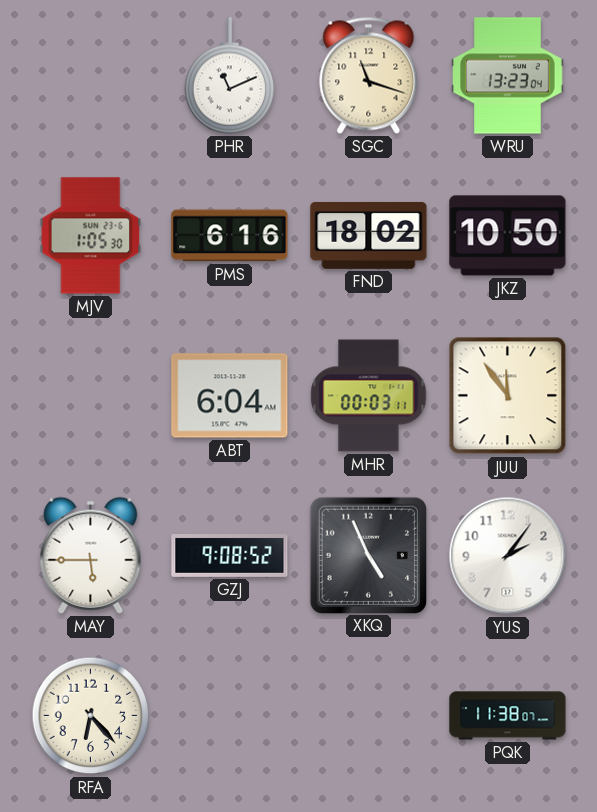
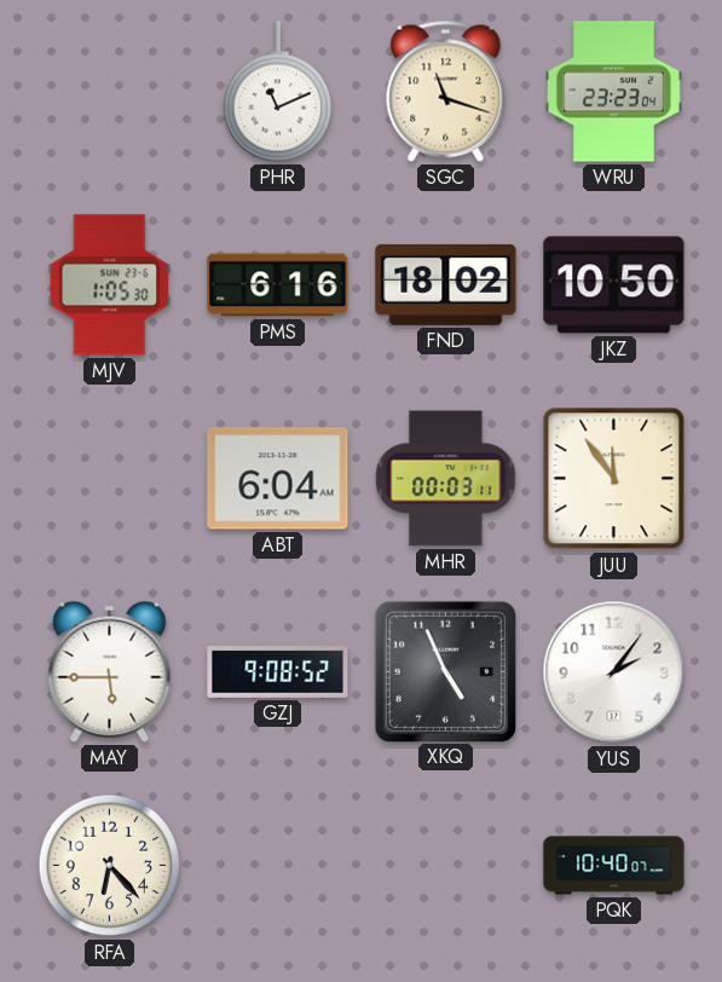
WRU: 13:23 -> 23:23 (614, 92)
PQK: 11:38 -> 10:40 (614, 866)
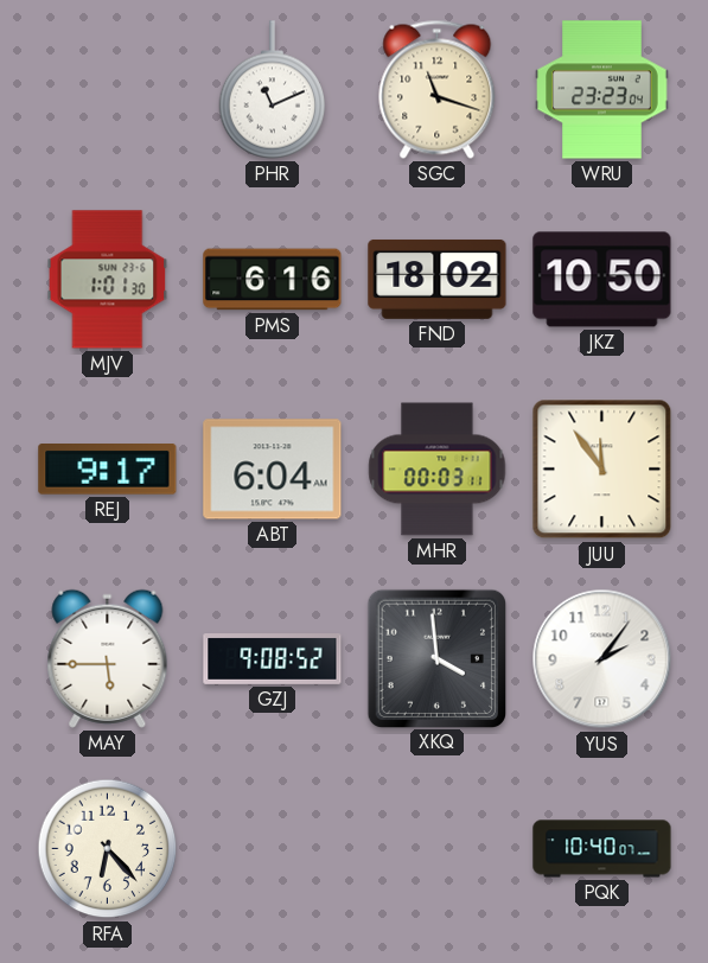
MJV: 1:05 -> 1:01 (108, 280)
REJ: none -> 9:17 (108, 470)
XKQ: 4:56 -> 3:59 (436, 658)
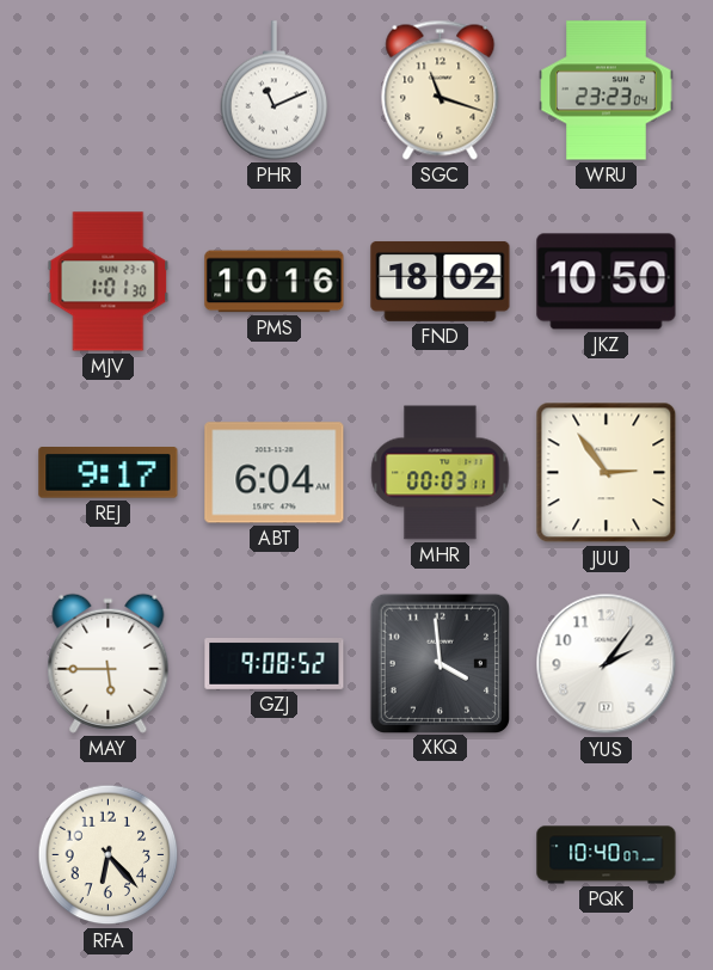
PMS: 6:16 -> 10:16 (275, 282)
JUU: 11:54 -> 2:54 (607, 473)
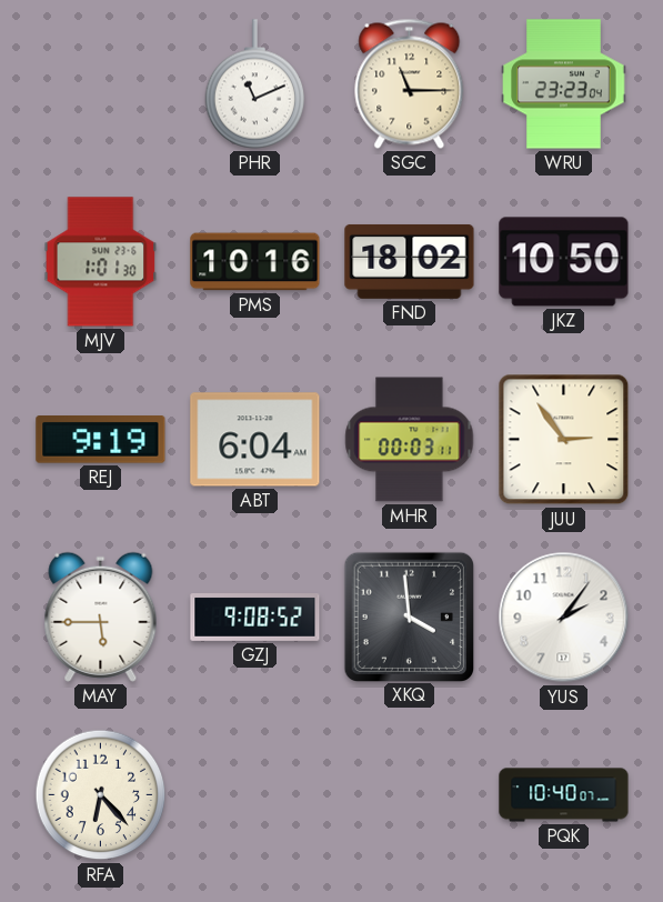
SGC: 11:18 -> 11:15 (410, 83)
REJ: 9:17 -> 9:19 (101, 440)
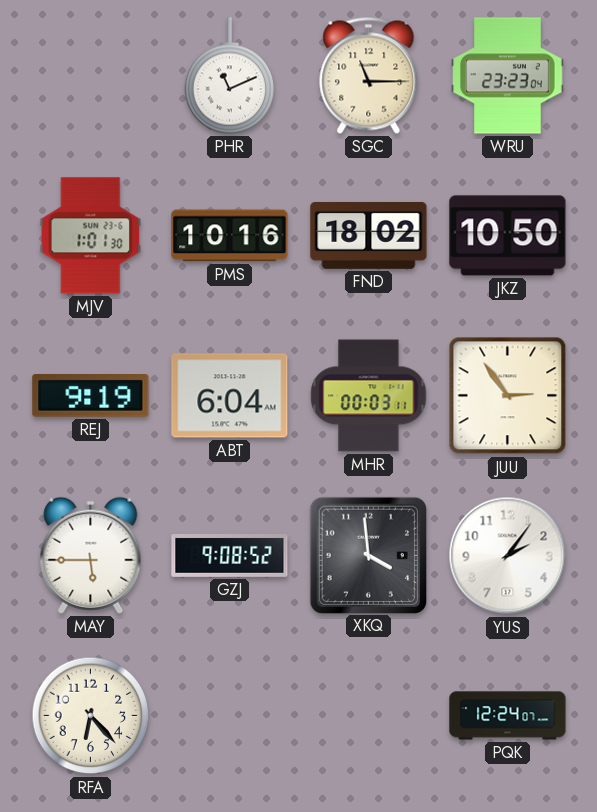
PQK: 10:40 -> 12:24 (508, 716)
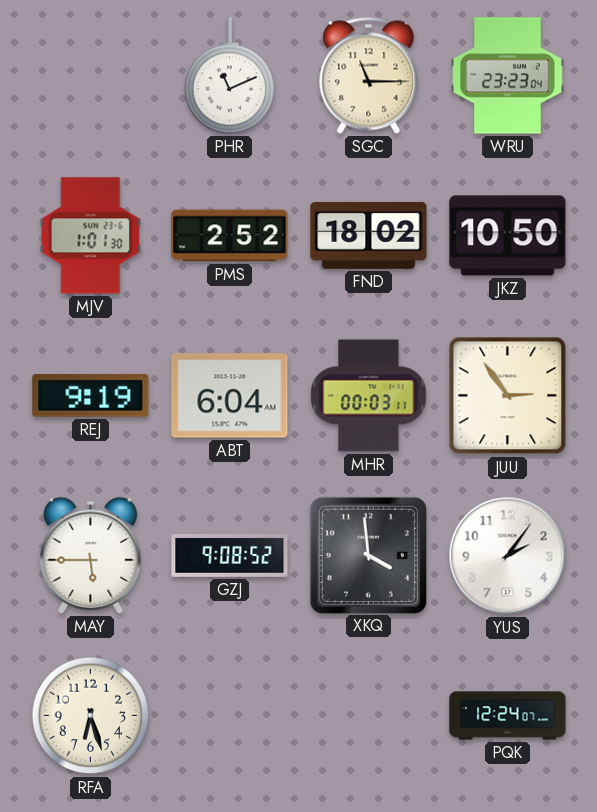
PMS: 10:16 -> 2:52 (230, 236)
RFA: 6:23 -> 6:27 (91, 716)
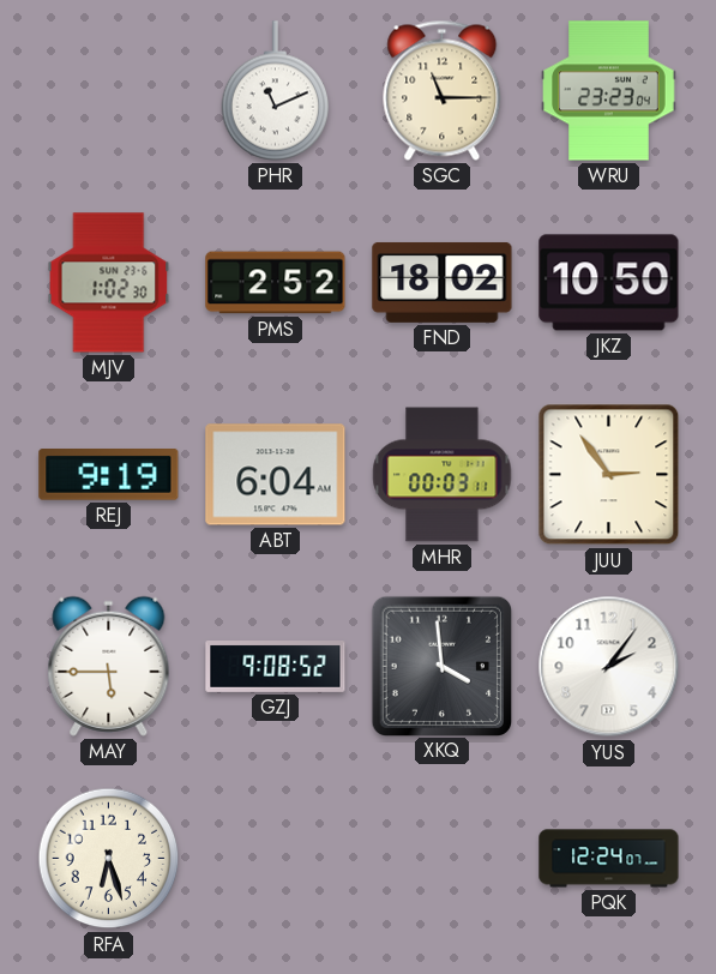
MJV: 1:01 -> 1:02 (109, 283)
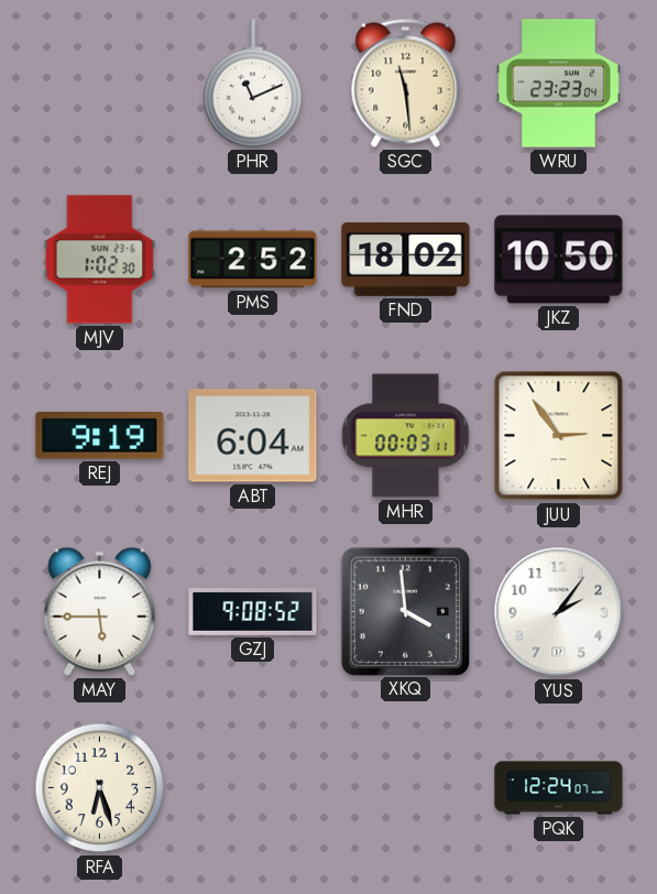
SGC: 11:15 -> 11:29 (406, 83)
